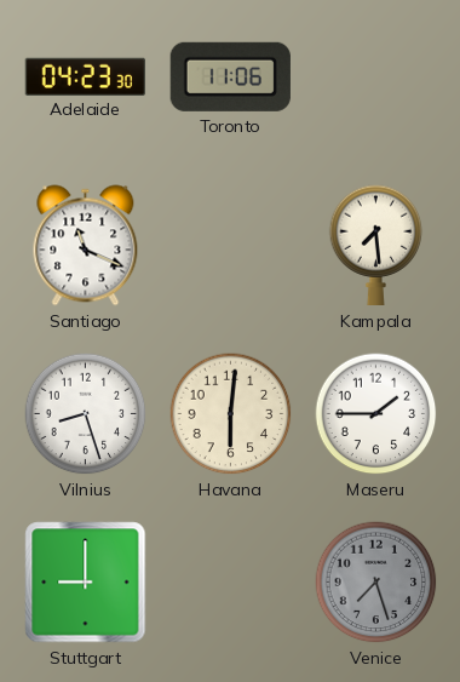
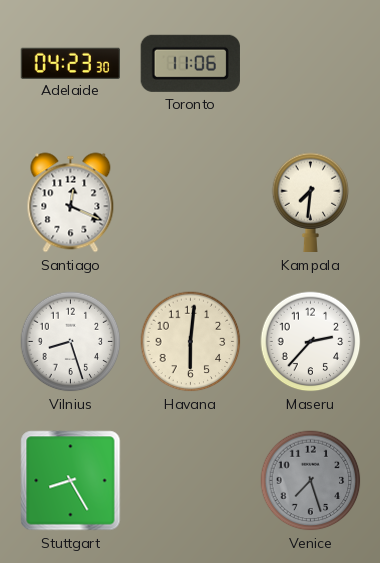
Santiago: 11:19 -> 12:19 (71, 203)
Kampala: 7:29 -> 7:31 (311, 203)
Maseru: 1:45 -> 2:37 (311, 342)
Stuttgart: 9:00 -> 8:25 (71, 481)
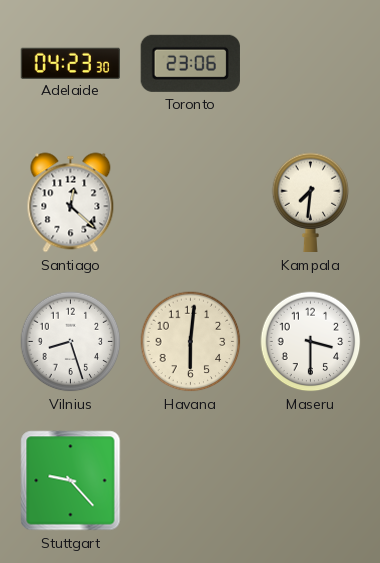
Toronto: 11:06 -> 23:06 (190, 63)
Santiago: 12:19 -> 12:22 (71, 203)
Maseru: 2:37 -> 3:30 (311, 342)
Stuttgart: 8:25 -> 9:23 (71, 481)
Venice: 7:27 -> none (311, 481)
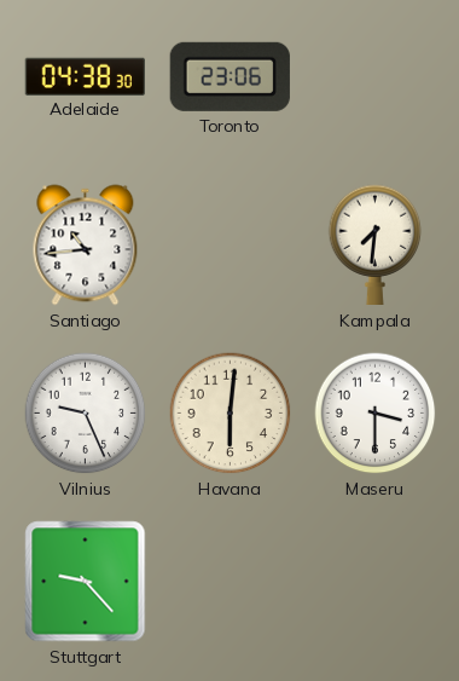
Adelaide: 04:23 -> 04:38 (85, 76)
Santiago: 12:22 -> 10:44 (86, 246)
Vilnius: 8:27 -> 9:26 (86, 414)
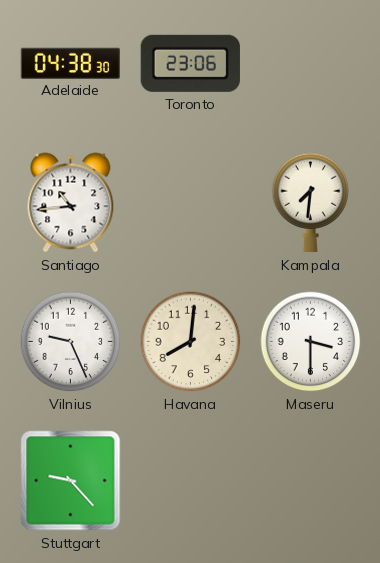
Havana: 6:01 -> 8:01 (191, 342)
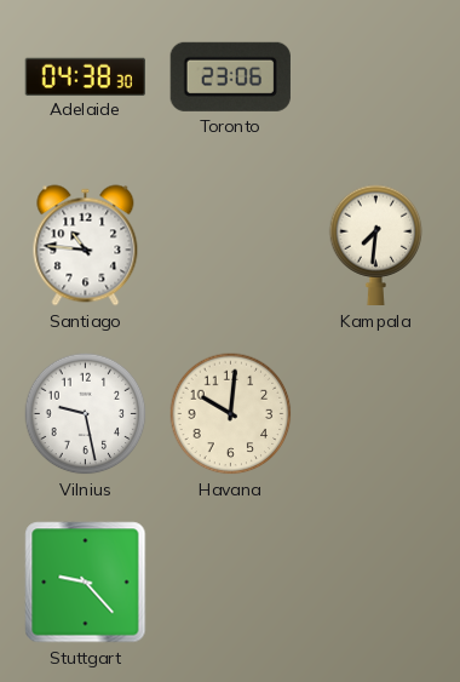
Santiago: 10:44 -> 10:46 (86, 246)
Vilnius: 9:26 -> 9:28 (86, 414)
Havana: 8:01 -> 10:01 (231, 414)
Maseru: 3:30 -> none (311, 342)
